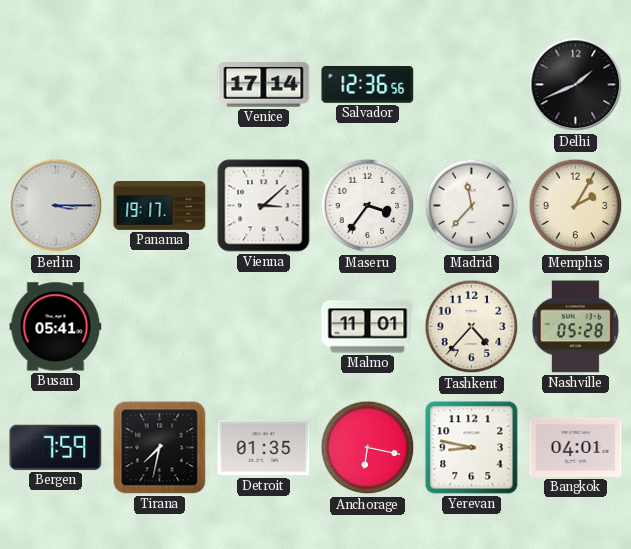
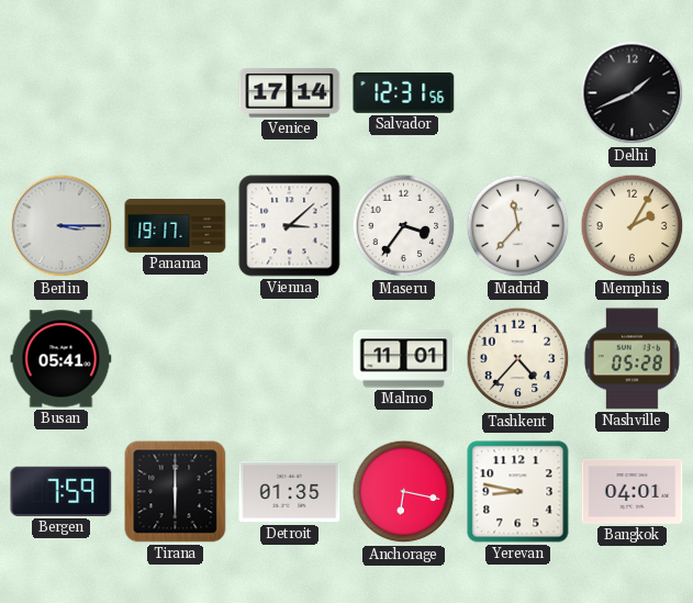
Salvador: 12:36 -> 12:31 (404, 92)
Tirana: 7:32 -> 6:00 (176, 492)
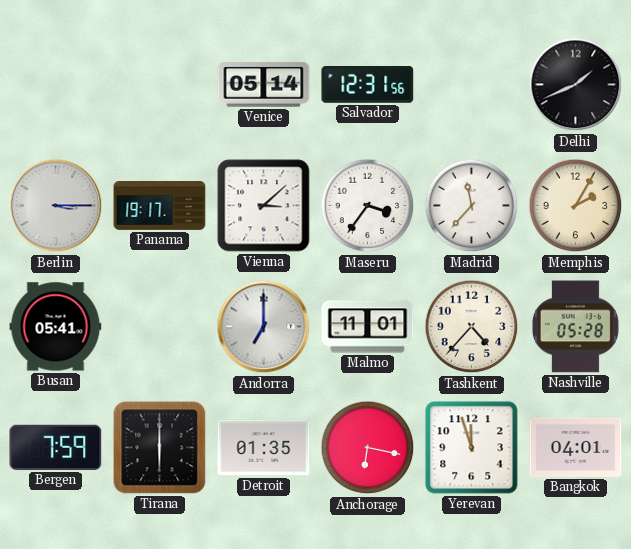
Venice: 17:14 -> 05:14 (264, 85)
Andorra: none -> 7:00 (264, 327)
Yerevan: 8:47 -> 11:57 (472, 448)
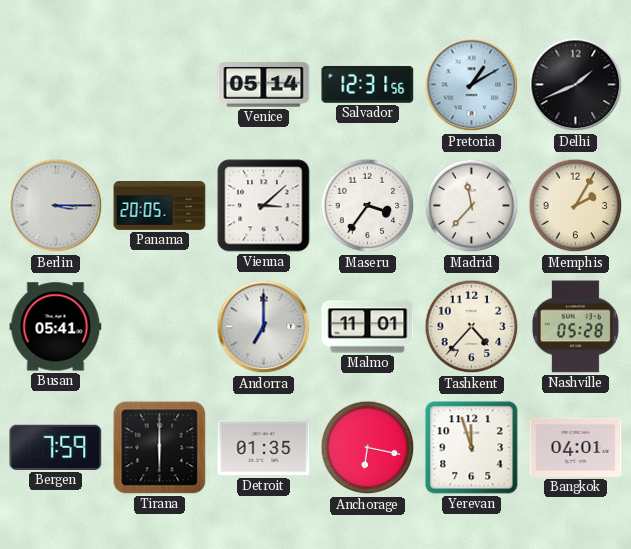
Pretoria: none -> 1:10 (472, 85)
Panama: 19:17 -> 20:05 (160, 206)
